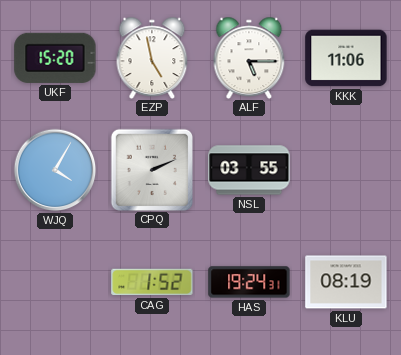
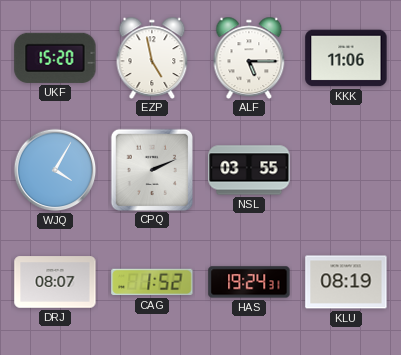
DRJ: none -> 08:07 (55, 282)
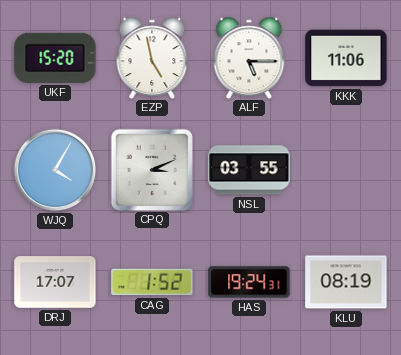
CPQ: 2:11 -> 3:11 (151, 169)
DRJ: 08:07 -> 17:07 (55, 282)
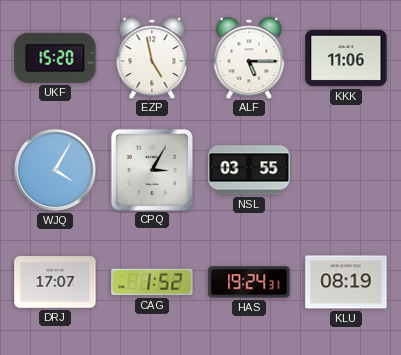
CPQ: 3:11 -> 3:05 (151, 169)
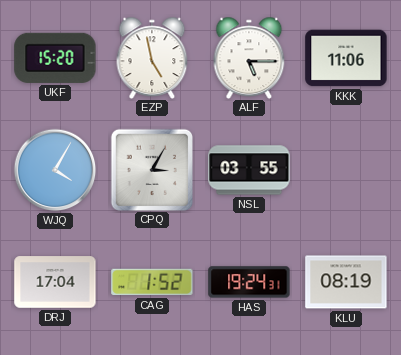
DRJ: 17:07 -> 17:04 (55, 282)
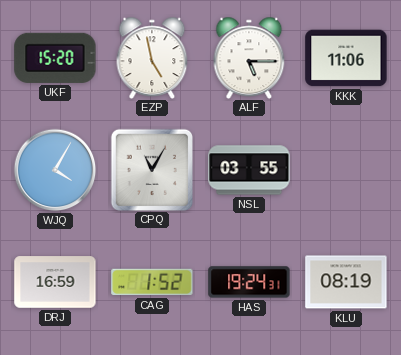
CPQ: 3:05 -> 11:05 (151, 169)
DRJ: 17:04 -> 16:59 (55, 282)
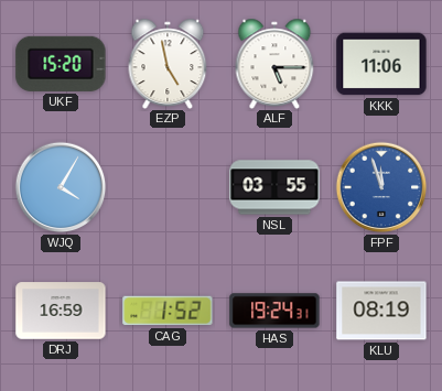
CPQ: 11:05 -> none (151, 169)
FPF: none -> 11:57 (381, 187)
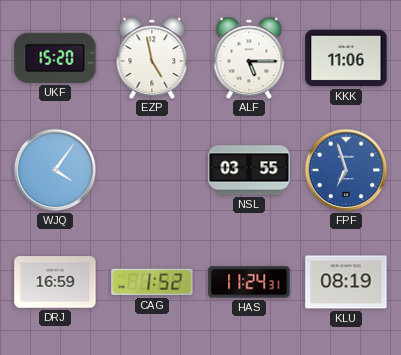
WJQ: 4:05 -> 4:06 (55, 170)
FPF: 11:57 -> 6:57 (346, 170)
HAS: 19:24 -> 11:24 (249, 282)
